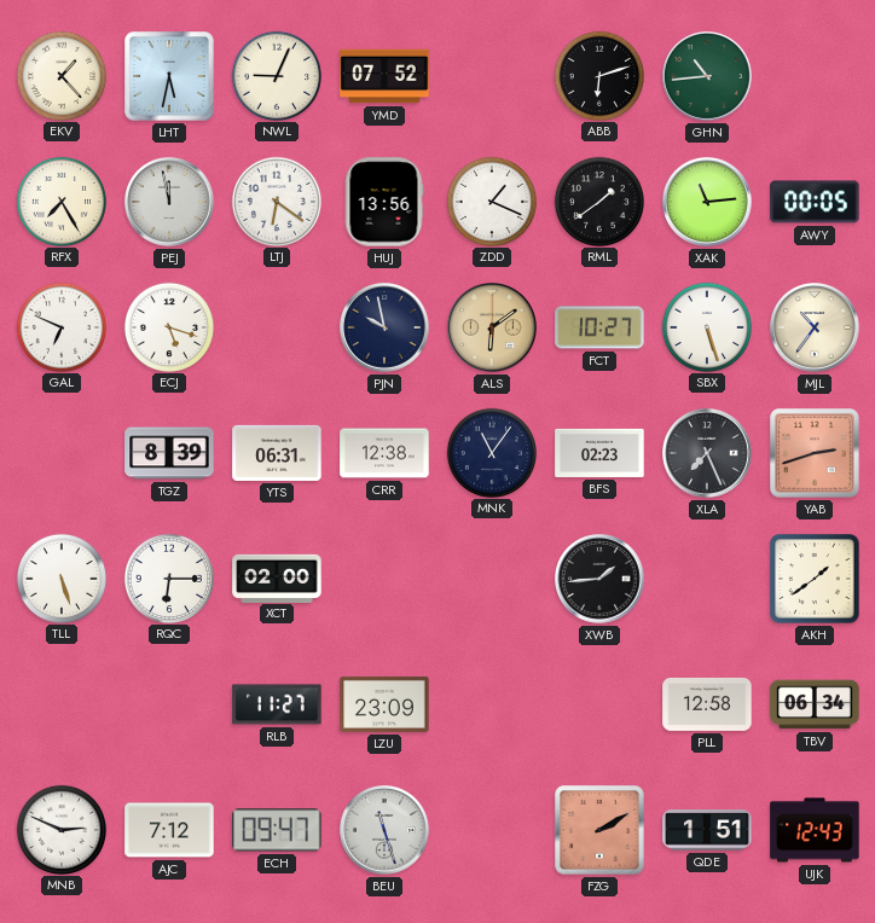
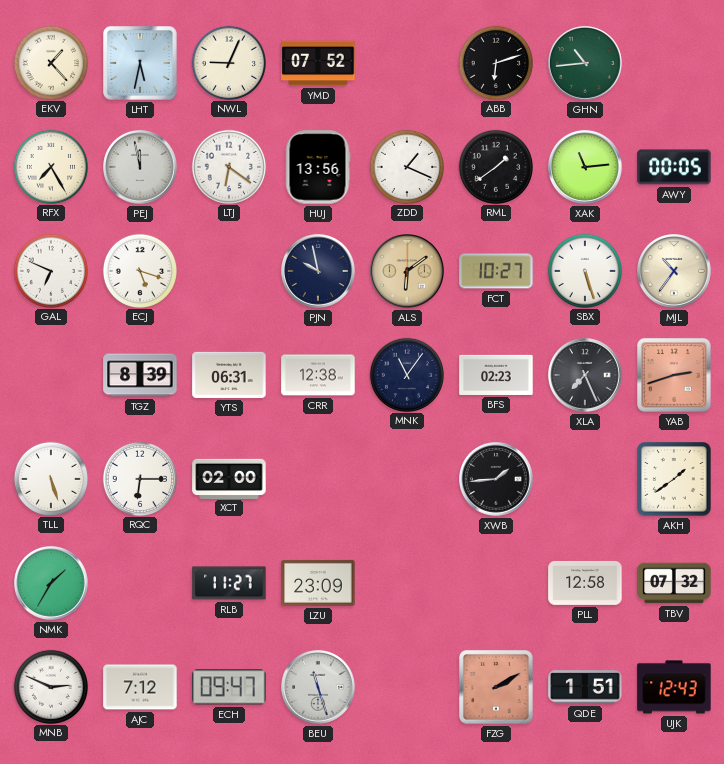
NMK: none -> 1:35 (52, 584)
TBV: 06:34 -> 07:32 (674, 583)
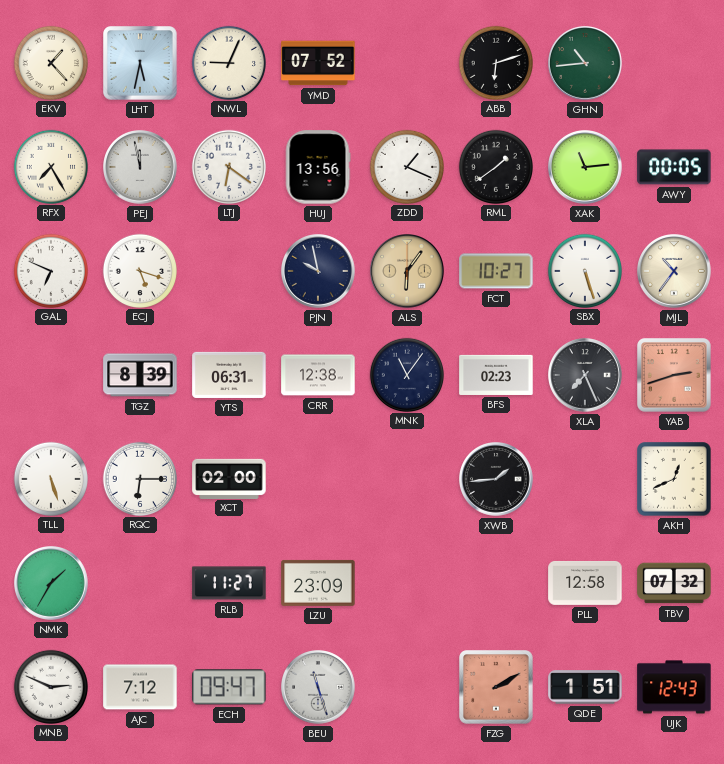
ALS: 6:09 -> 6:06 (408, 272)
AKH: 1:39 -> 12:41 (674, 479)
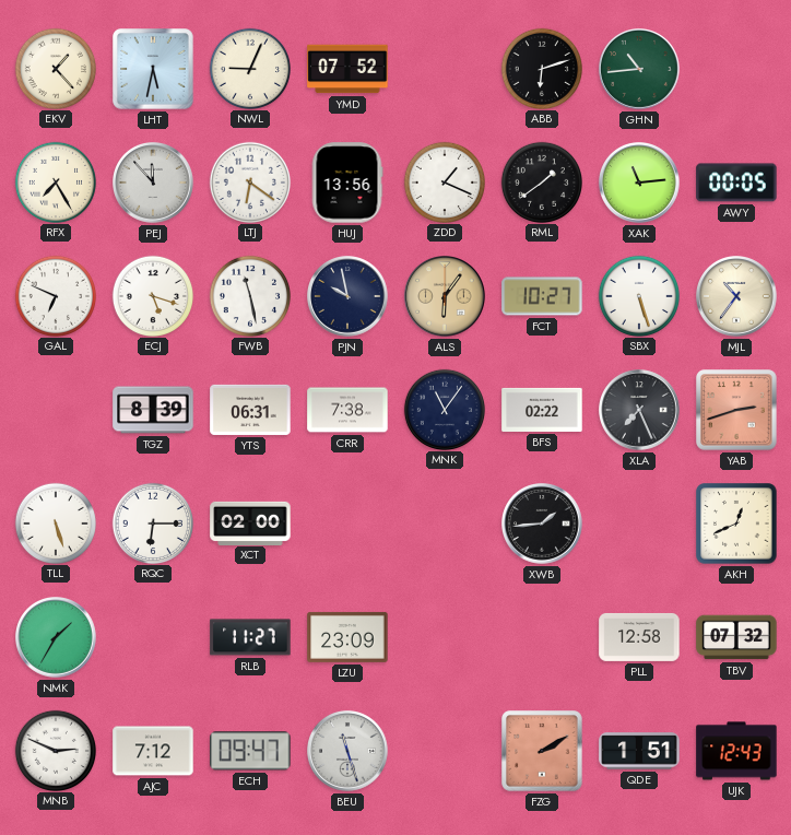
PEJ: 11:58 -> 11:53 (154, 184)
FWB: none -> 11:28 (249, 295)
CRR: 12:38 -> 7:38 (347, 410)
BFS: 02:23 -> 02:22 (542, 410)
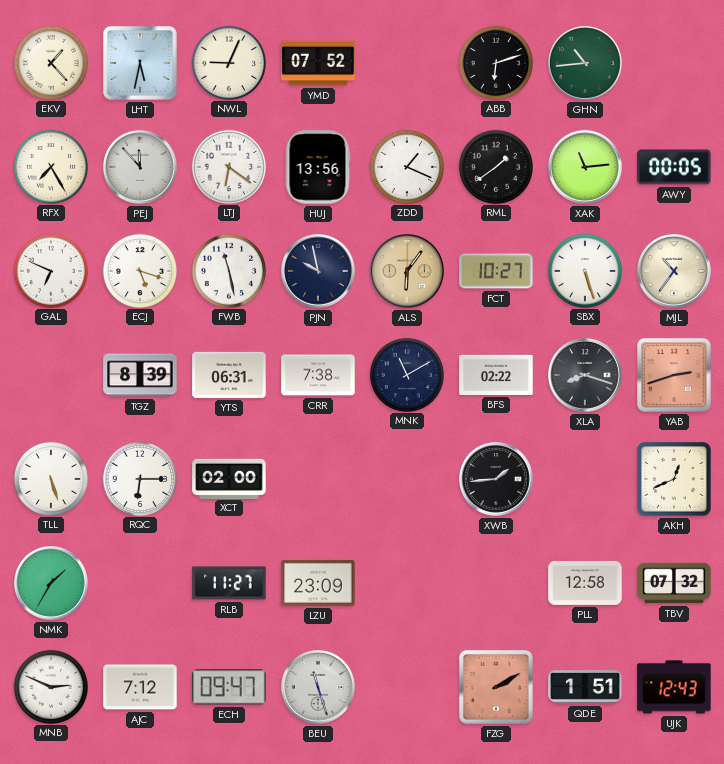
MNK: 11:06 -> 11:10 (406, 374)
XLA: 7:26 -> 8:18 (586, 376)
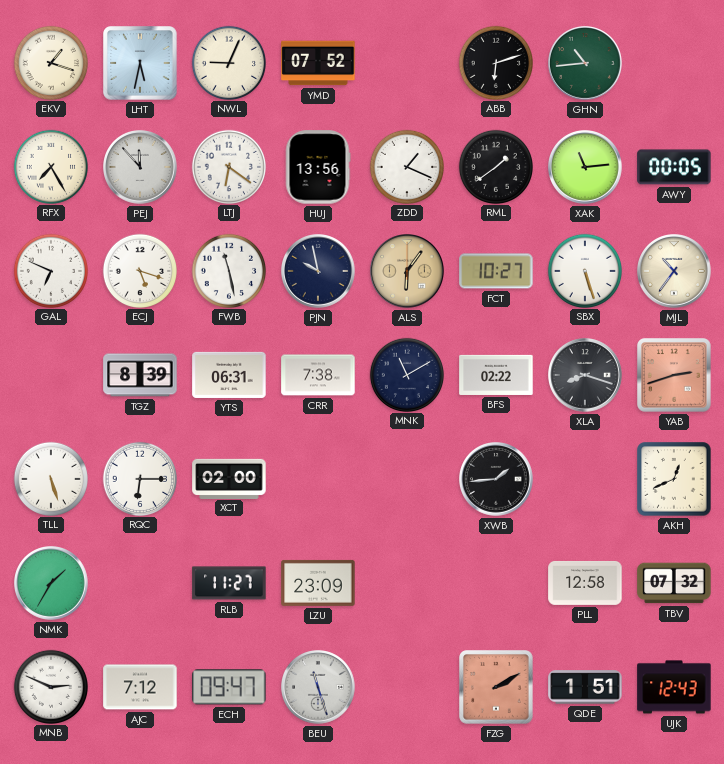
EKV: 1:23 -> 1:18 (50, 62)
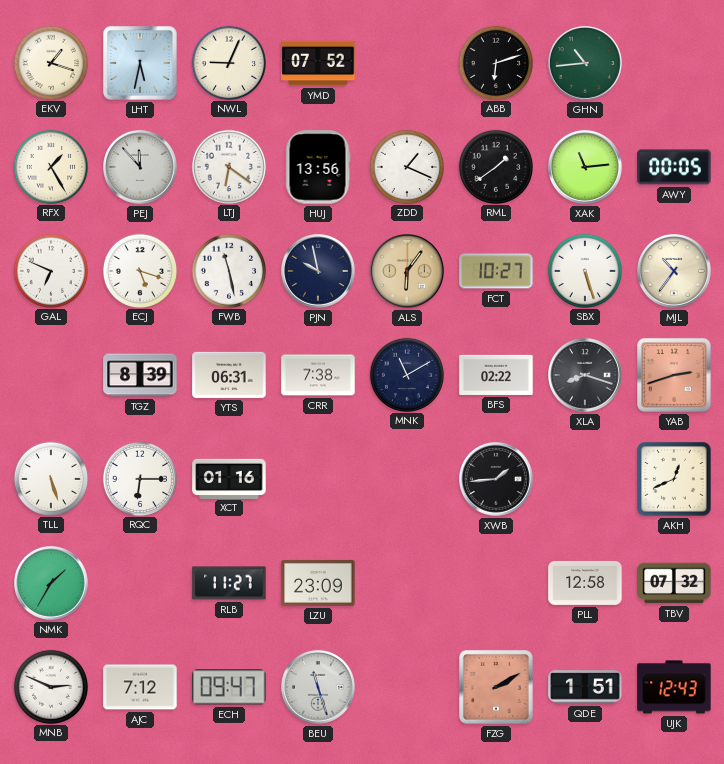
RFX: 7:25 -> 1:25 (50, 166)
XCT: 02:00 -> 01:16 (229, 478)
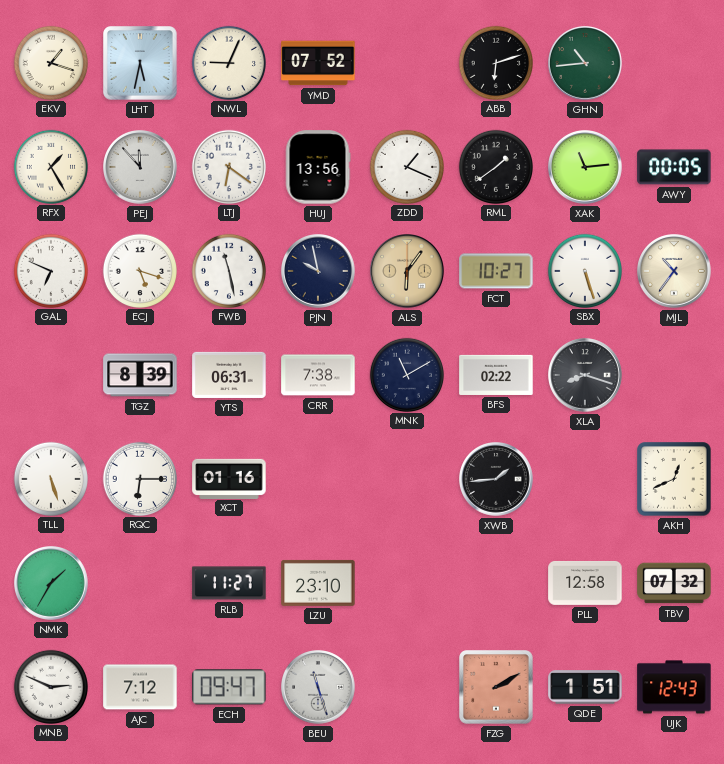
YAB: 2:42 -> none (674, 375)
LZU: 23:09 -> 23:10 (318, 583)
